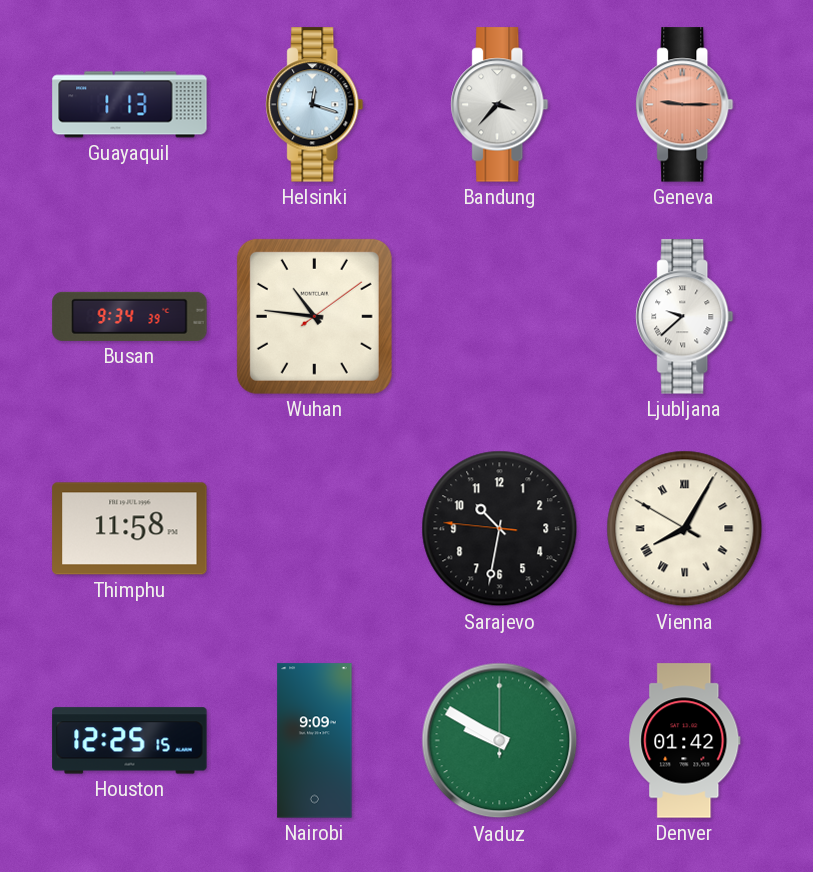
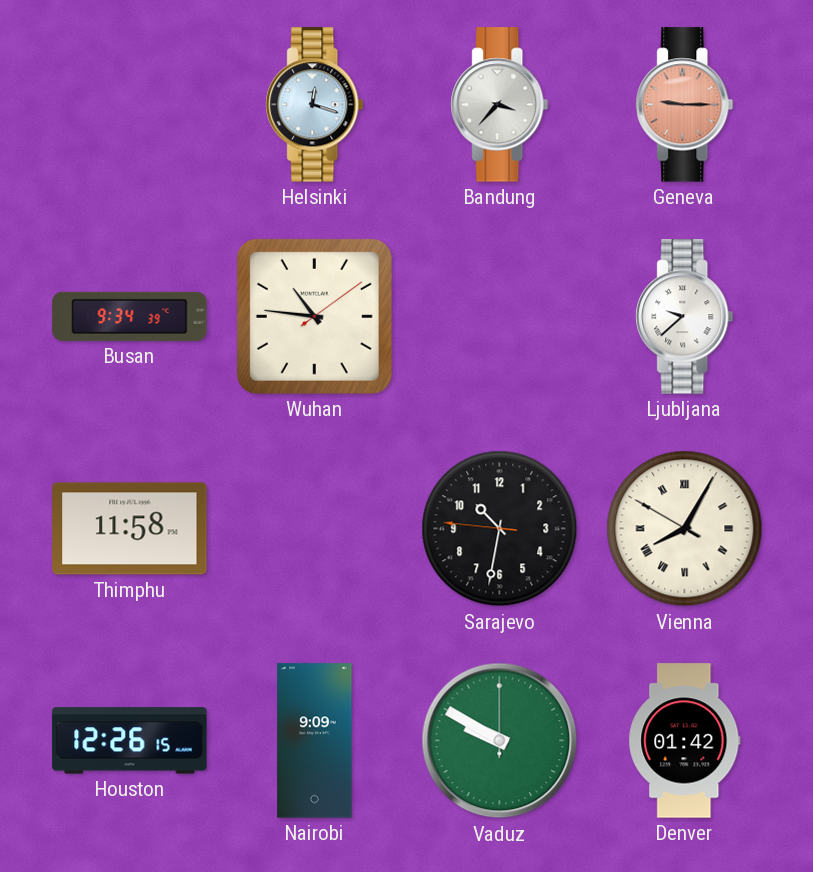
Guayaquil: 1:13 -> none (130, 105)
Houston: 12:25 -> 12:26 (130, 741)
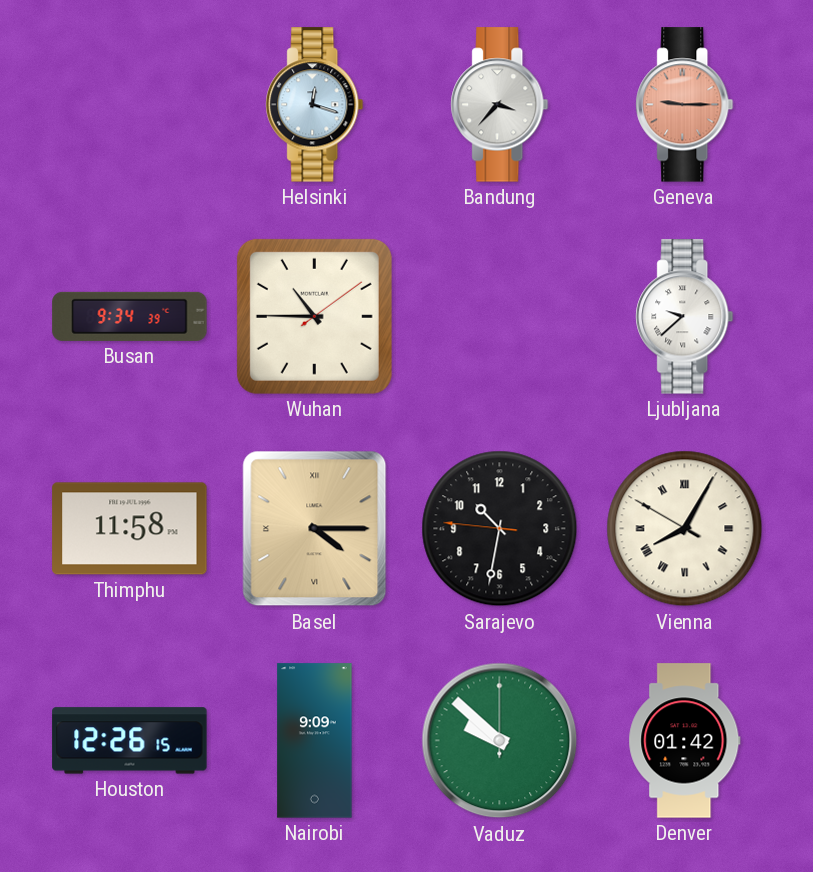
Wuhan: 10:46 -> 10:45 (314, 316)
Basel: none -> 4:15 (315, 529)
Vaduz: 9:50 -> 9:52 (500, 741)
